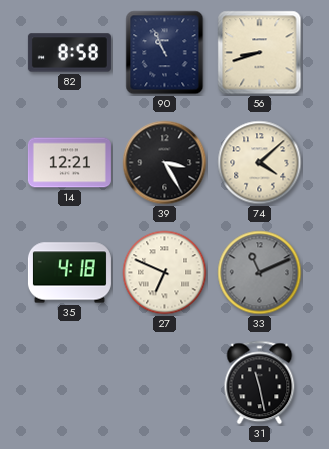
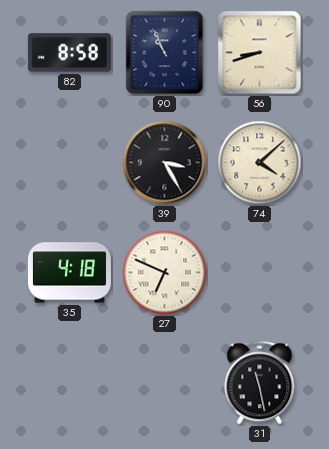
14: 12:21 -> none (69, 163)
33: 11:11 -> none (260, 273)
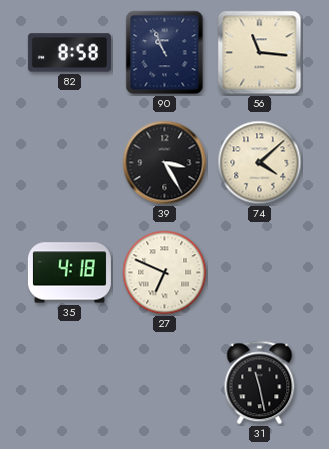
56: 8:42 -> 11:16 (260, 53)
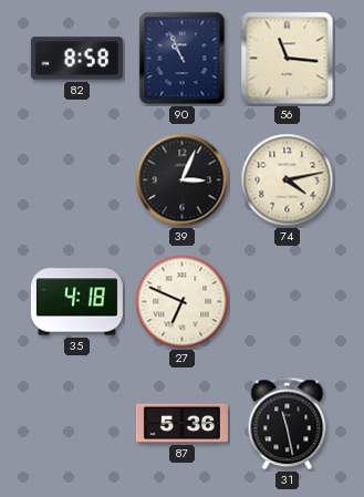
39: 3:25 -> 3:04 (183, 180)
74: 4:08 -> 4:13 (288, 180)
87: none -> 5:36 (181, 423)
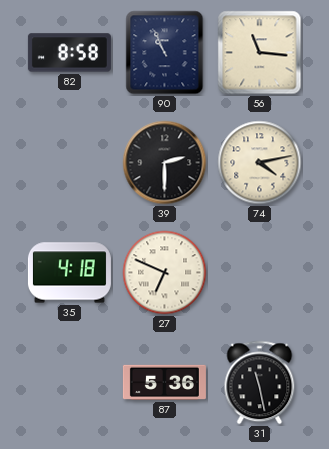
39: 3:04 -> 2:30 (165, 163)
